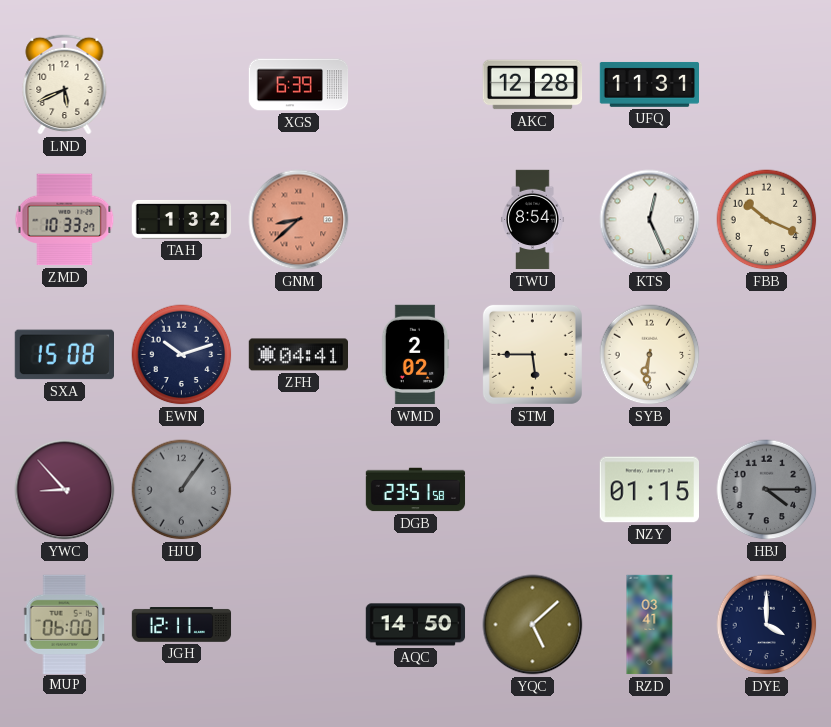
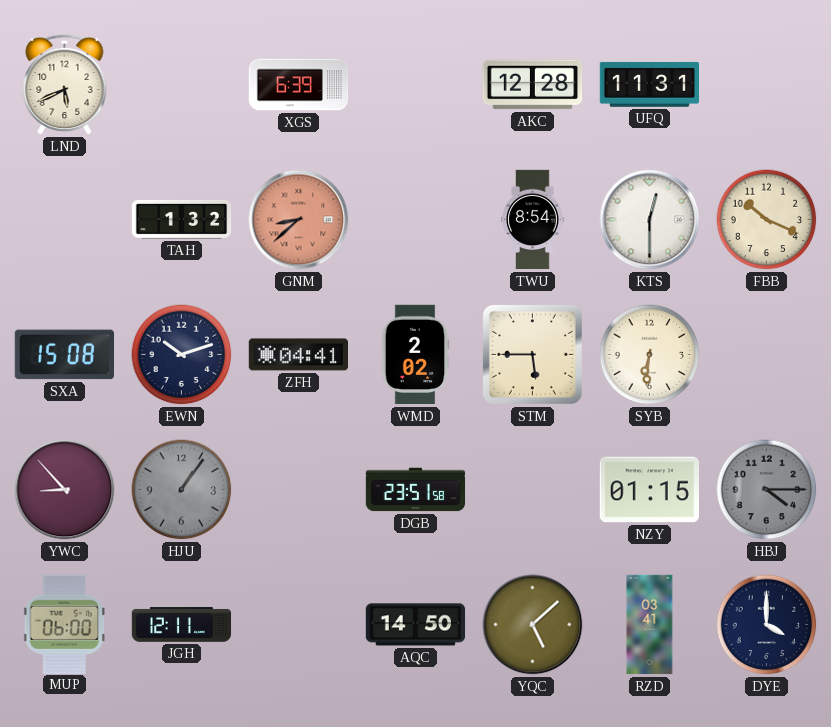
ZMD: 10:33 -> none (65, 220)
KTS: 12:26 -> 12:30 (650, 220)
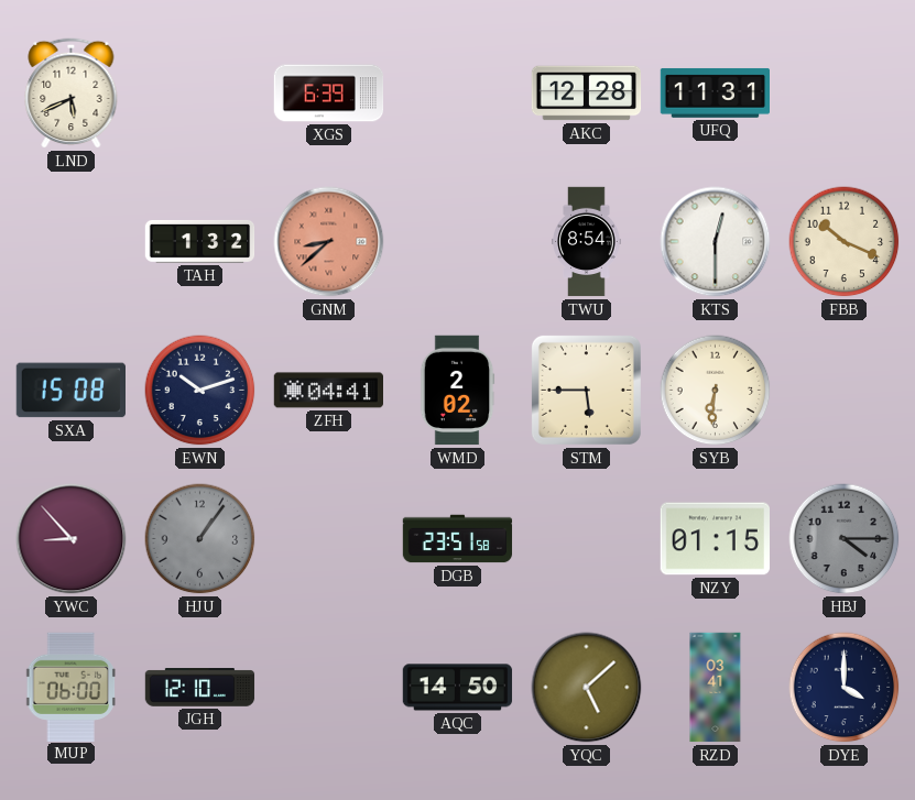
JGH: 12:11 -> 12:10 (200, 688)
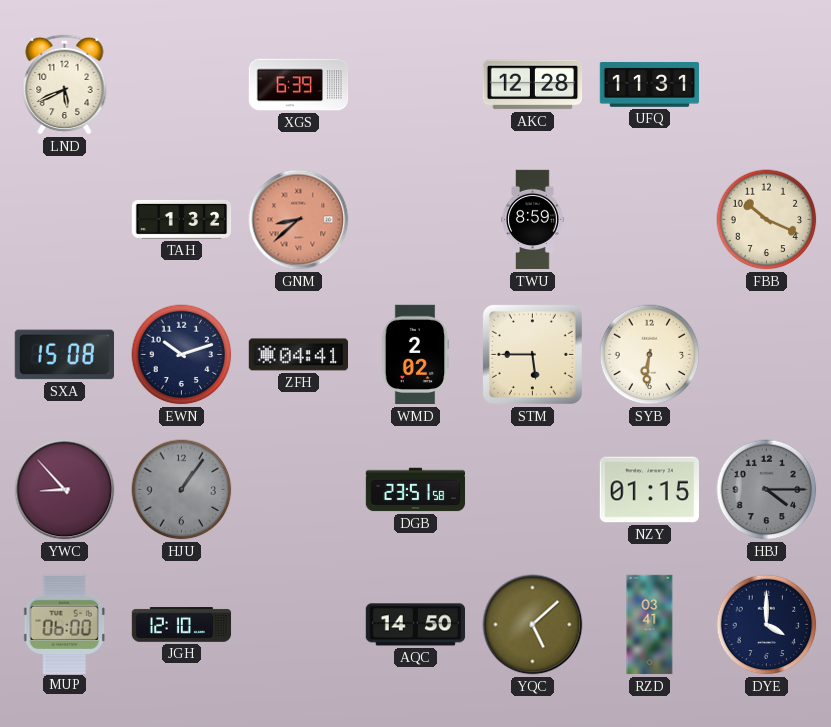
TWU: 8:54 -> 8:59 (533, 220)
KTS: 12:30 -> none (716, 242)
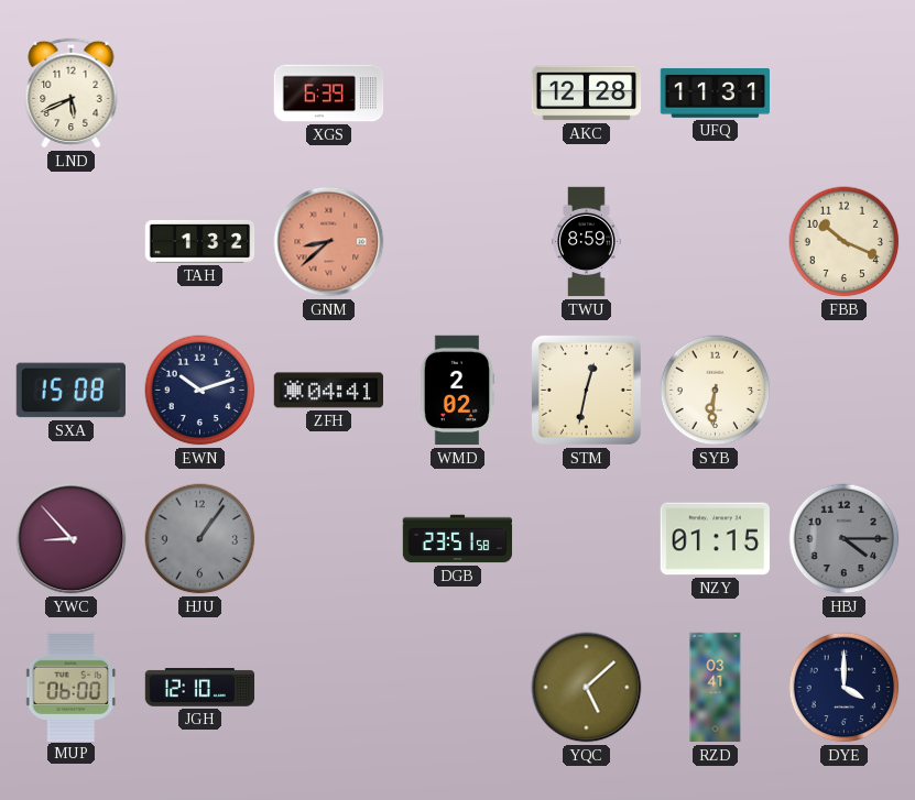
STM: 5:45 -> 12:32 (586, 390)
AQC: 14:50 -> none (416, 625)
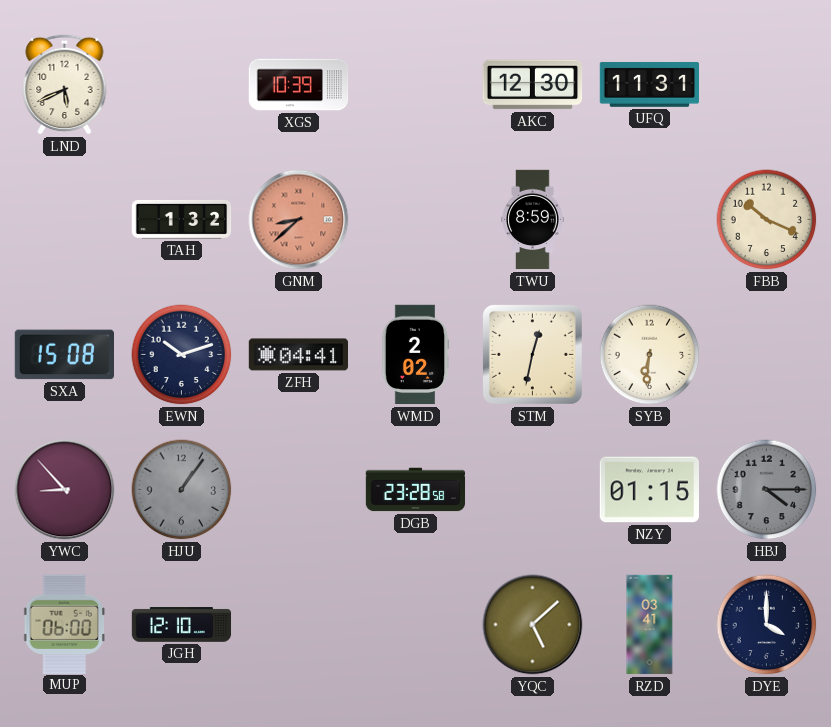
XGS: 6:39 -> 10:39 (299, 85)
AKC: 12:28 -> 12:30 (533, 85)
DGB: 23:51 -> 23:28 (416, 490)
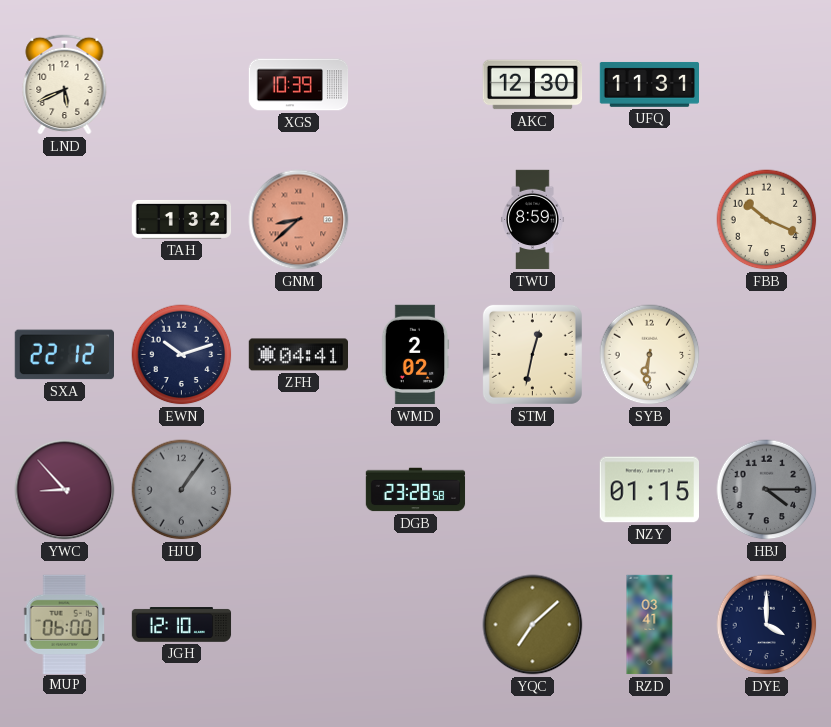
SXA: 15:08 -> 22:12 (64, 355)
YQC: 5:08 -> 7:08 (533, 625)
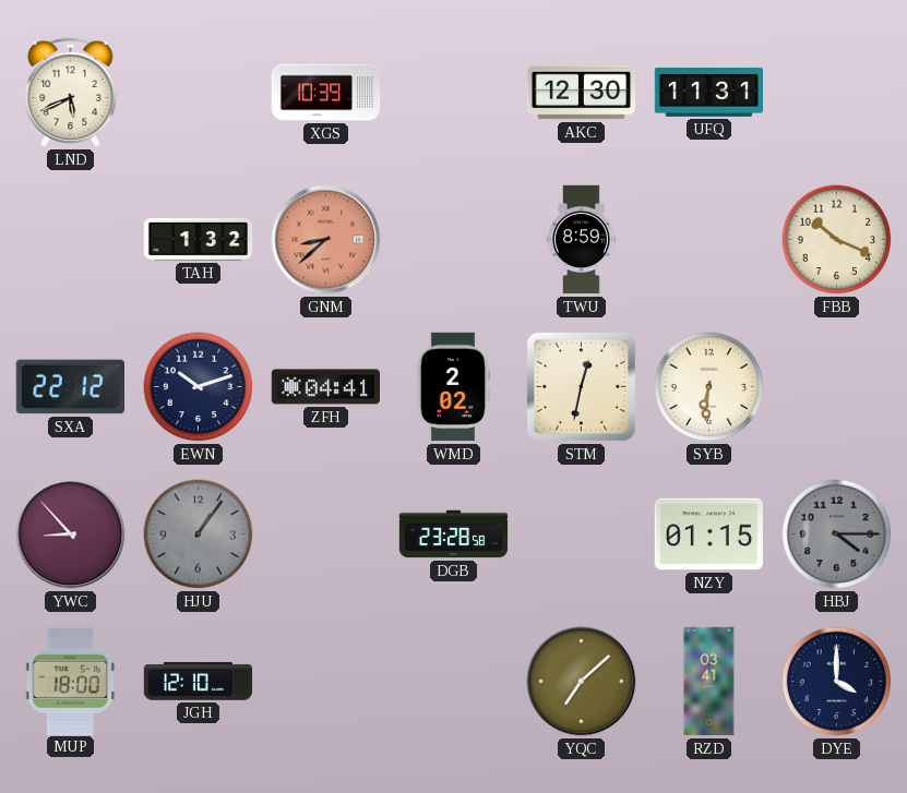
MUP: 06:00 -> 18:00 (71, 681)
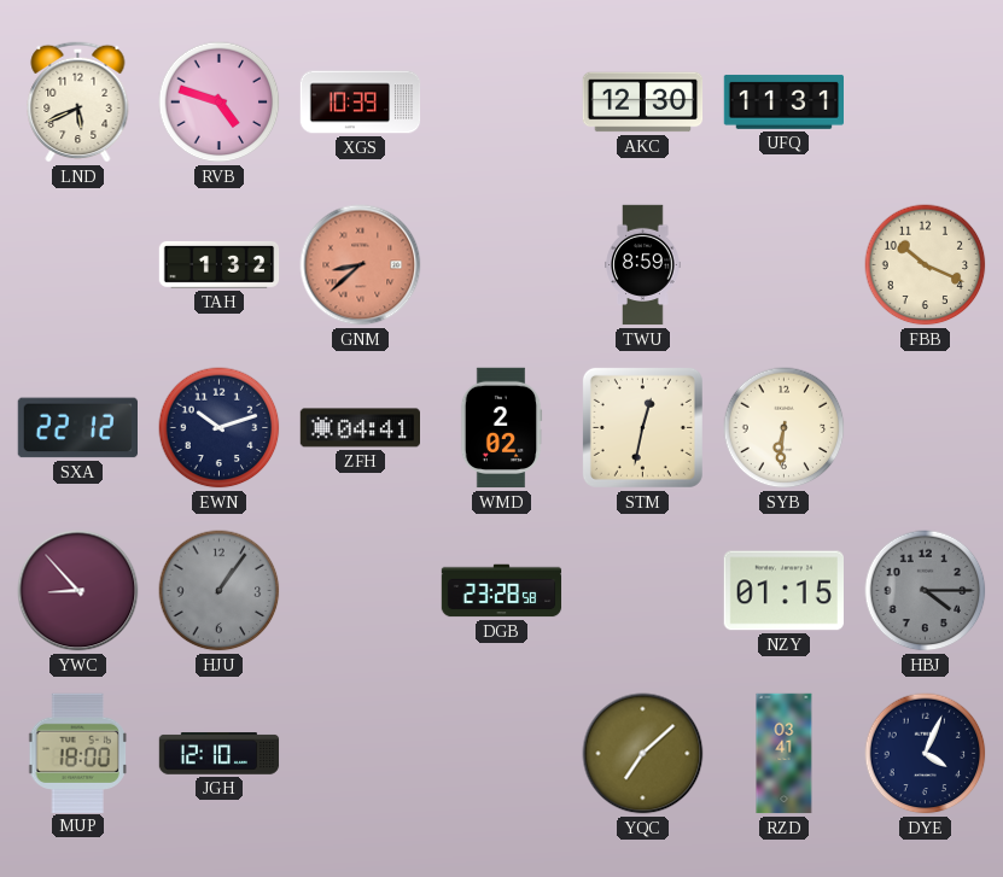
RVB: none -> 4:48 (220, 103)
DYE: 4:00 -> 4:04 (926, 754)
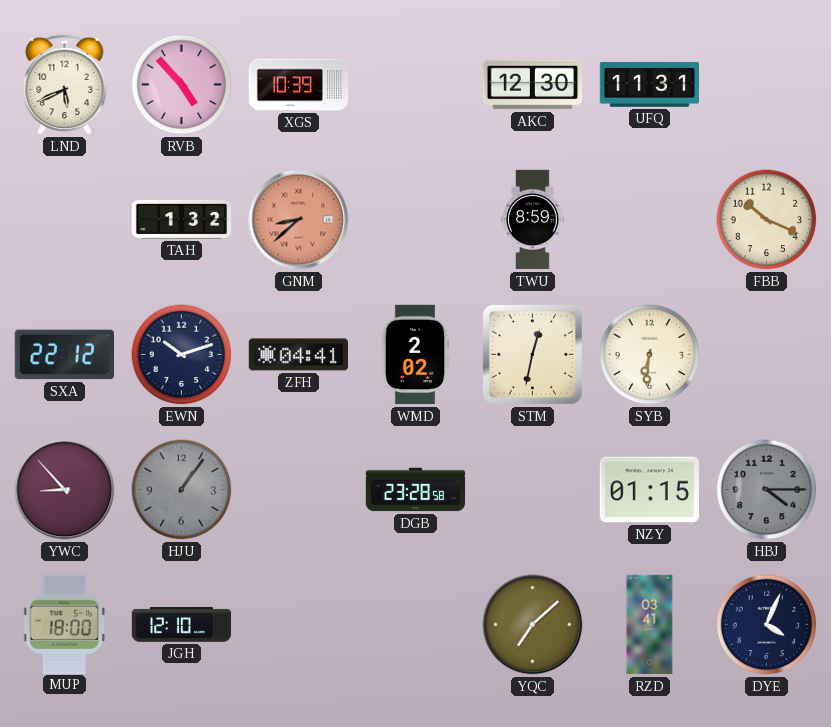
RVB: 4:48 -> 4:53 (182, 85)
